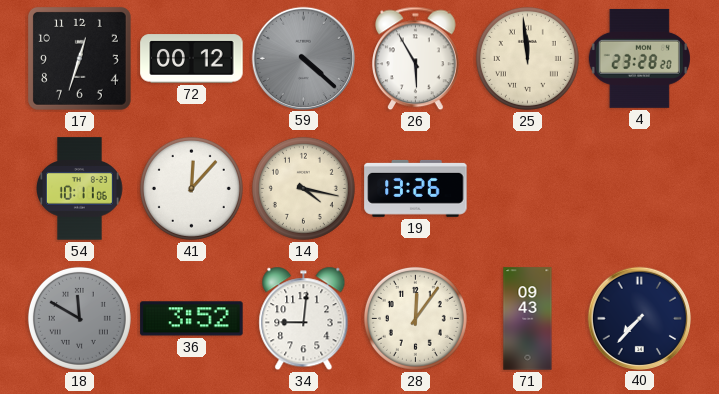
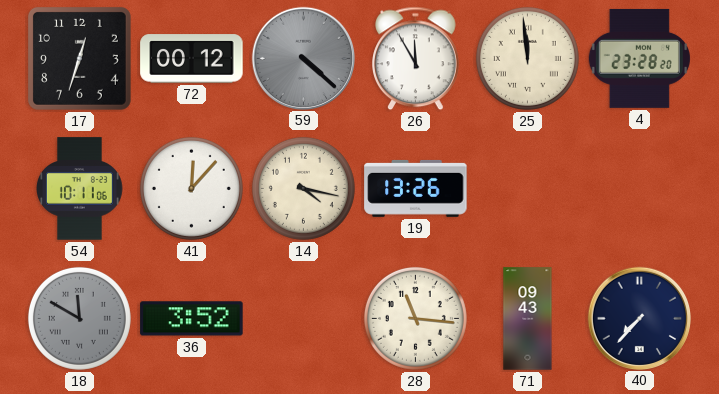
26: 5:55 -> 11:55 (416, 59)
34: 9:01 -> none (304, 319)
28: 12:06 -> 11:16 (415, 318)
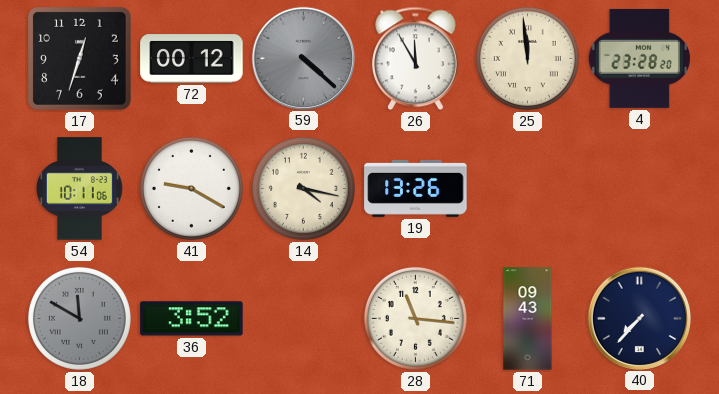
41: 12:07 -> 9:20 (191, 188)
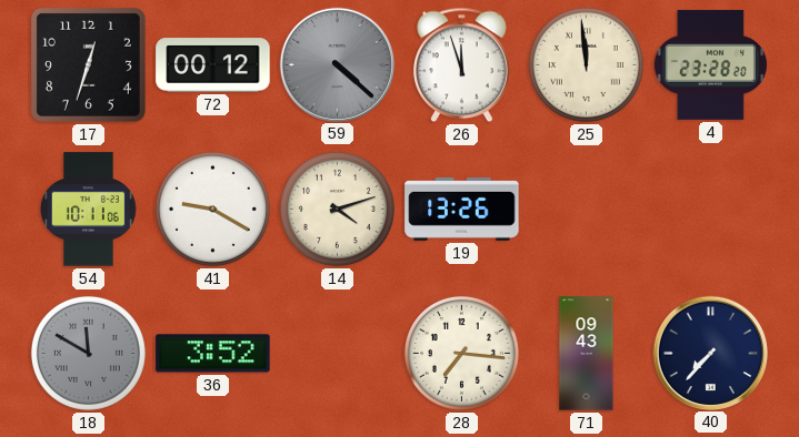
26: 11:55 -> 11:57 (462, 65)
14: 4:17 -> 4:12 (337, 209)
28: 11:16 -> 7:16 (461, 353)
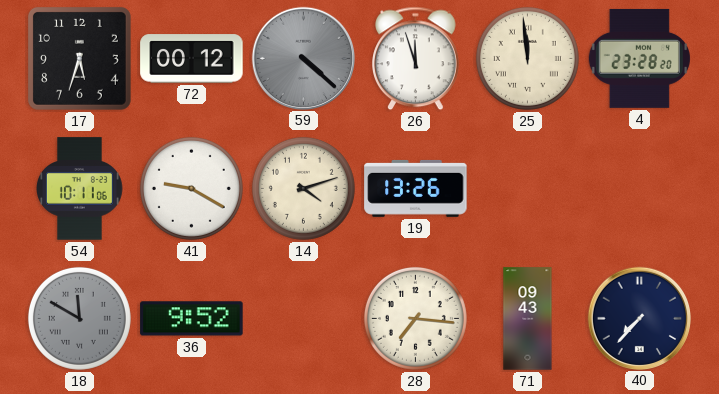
17: 12:33 -> 5:33 (79, 58)
36: 3:52 -> 9:52 (192, 319)
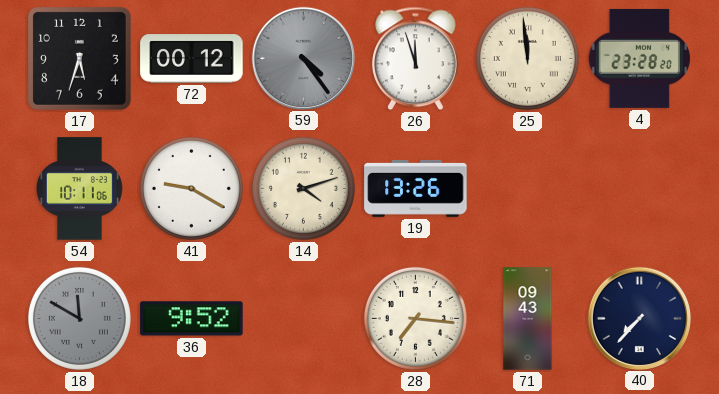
59: 4:22 -> 4:24 (303, 58)
